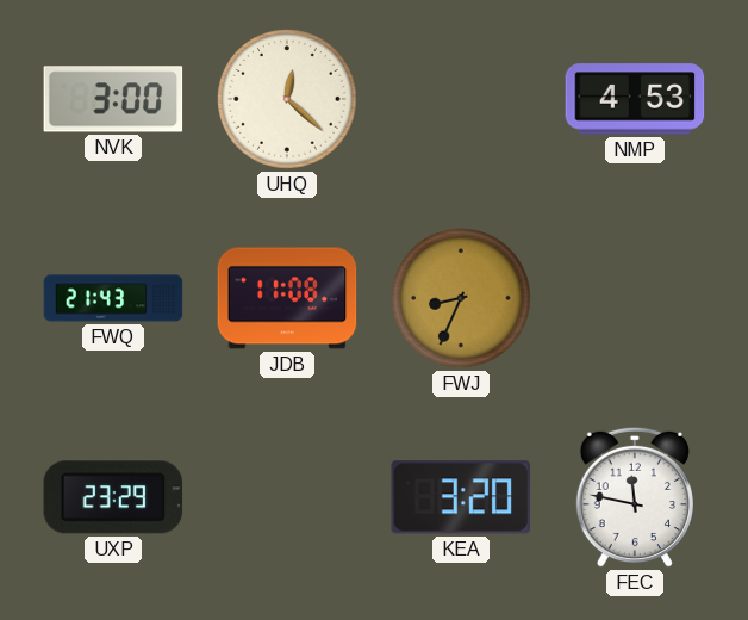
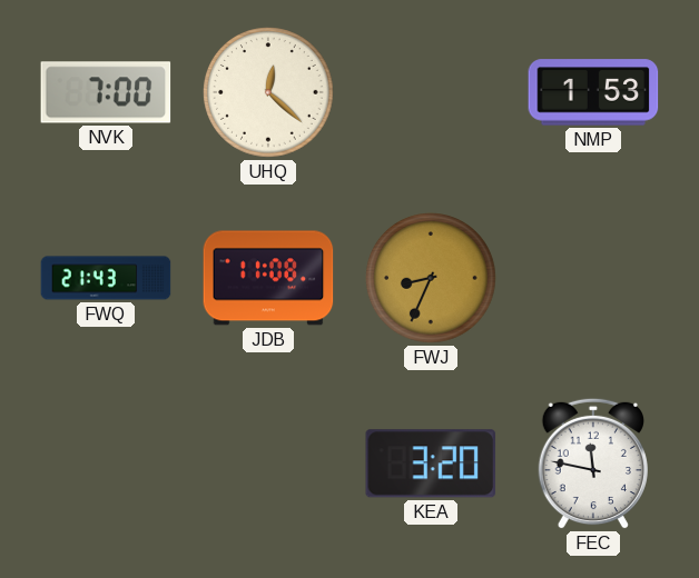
NVK: 3:00 -> 7:00 (106, 92)
NMP: 4:53 -> 1:53 (593, 92)
UXP: 23:29 -> none (113, 497)
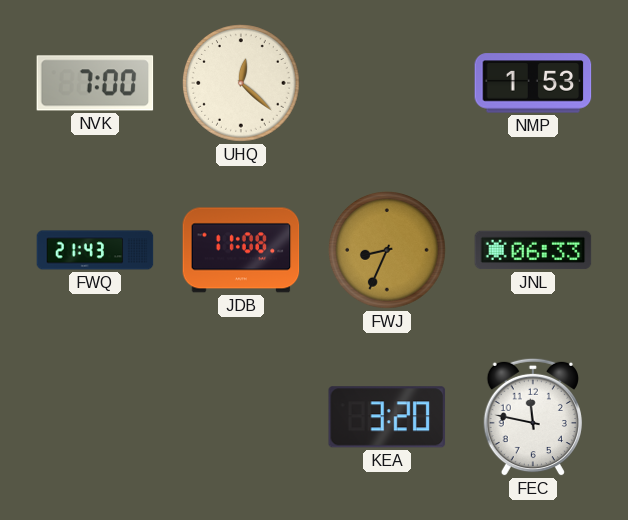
JNL: none -> 06:33 (533, 250)
